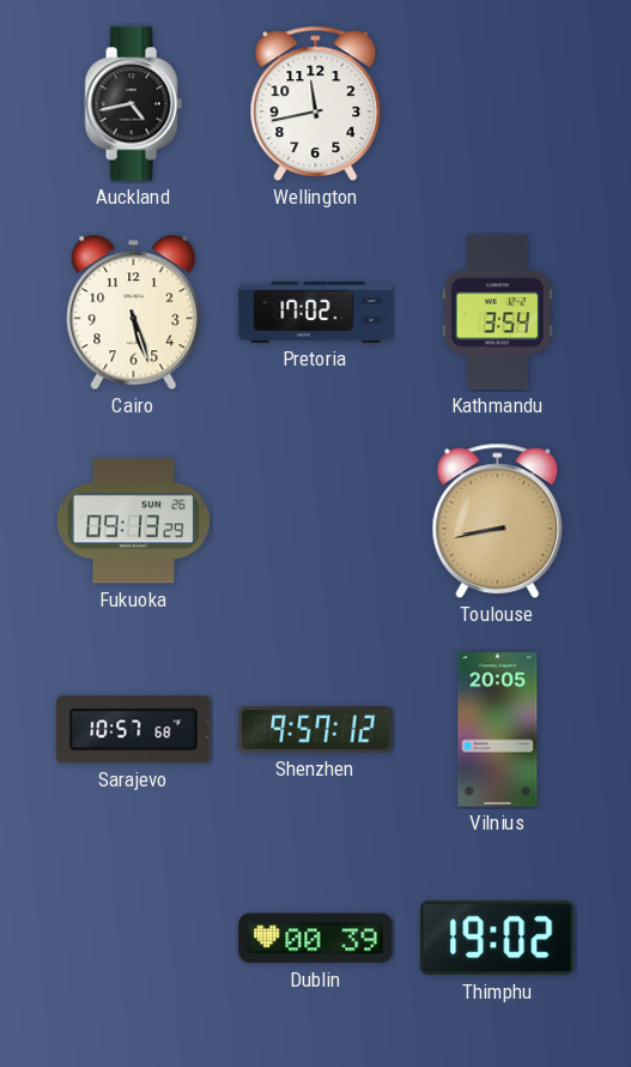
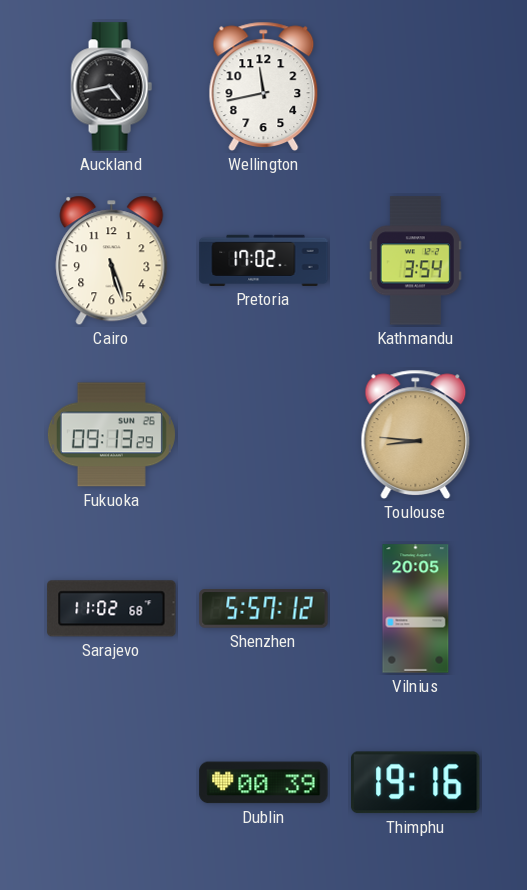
Toulouse: 8:43 -> 8:46 (416, 434)
Sarajevo: 10:57 -> 11:02 (112, 609)
Shenzhen: 9:57 -> 5:57 (264, 609)
Thimphu: 19:02 -> 19:16 (416, 783)
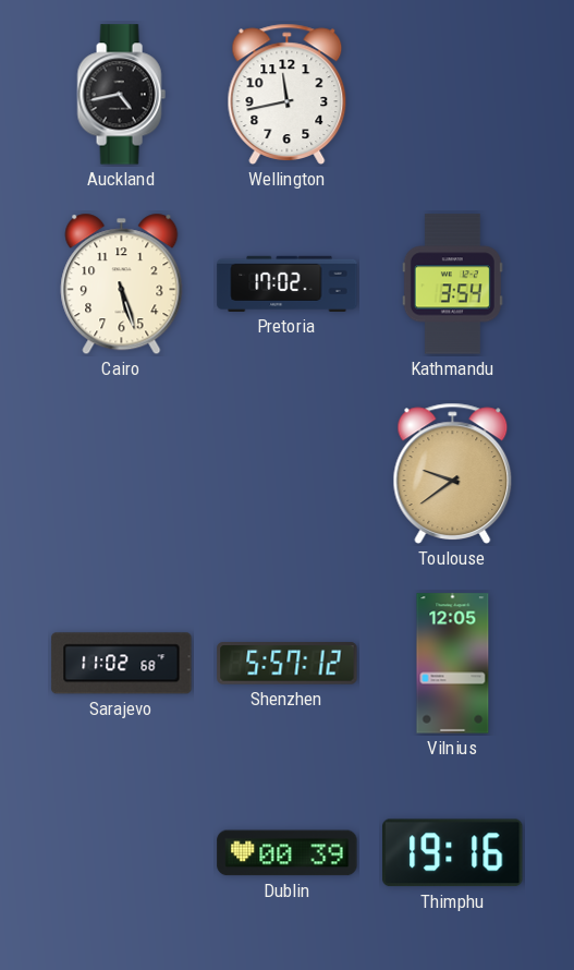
Fukuoka: 09:13 -> none (111, 435)
Toulouse: 8:46 -> 9:39 (453, 473)
Vilnius: 20:05 -> 12:05 (453, 664)
